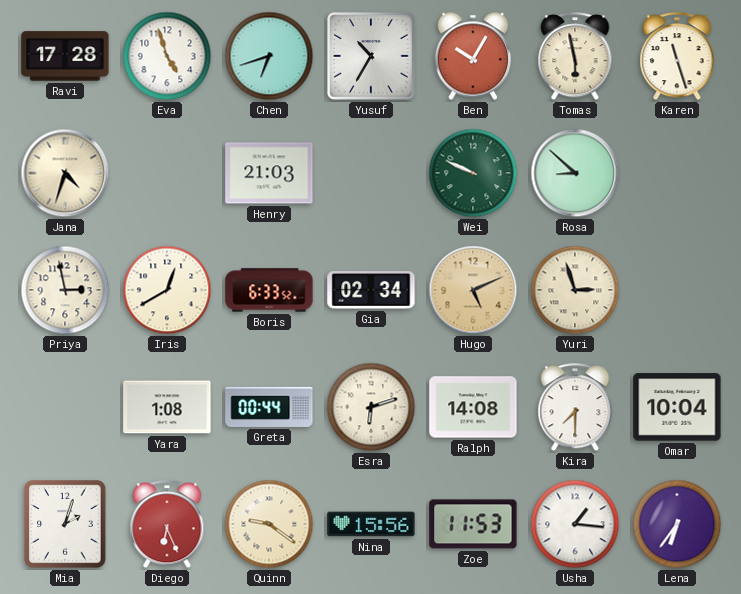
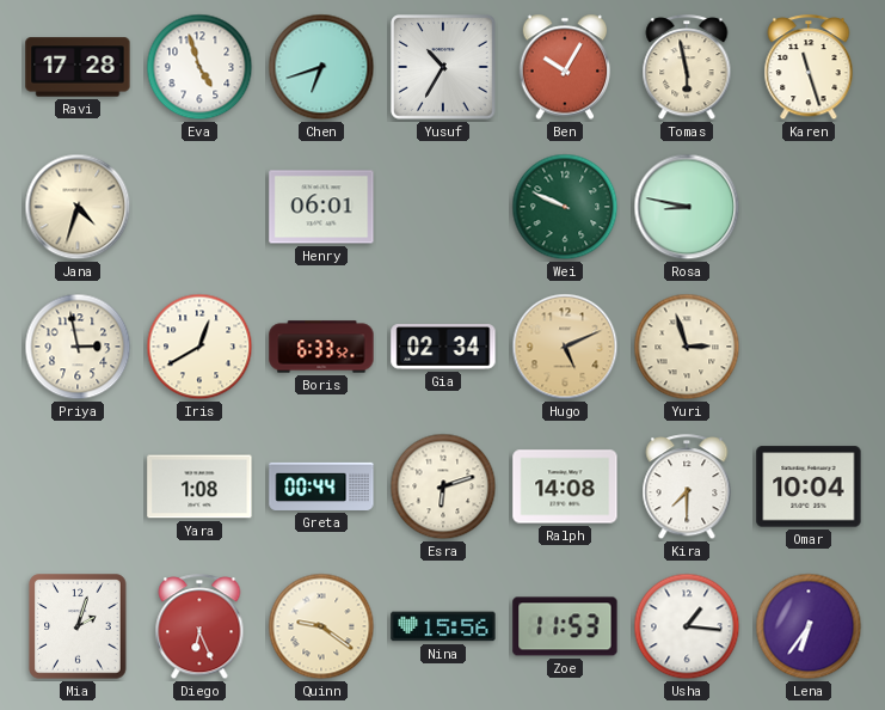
Henry: 21:03 -> 06:01 (321, 207)
Rosa: 8:52 -> 8:47 (687, 207)
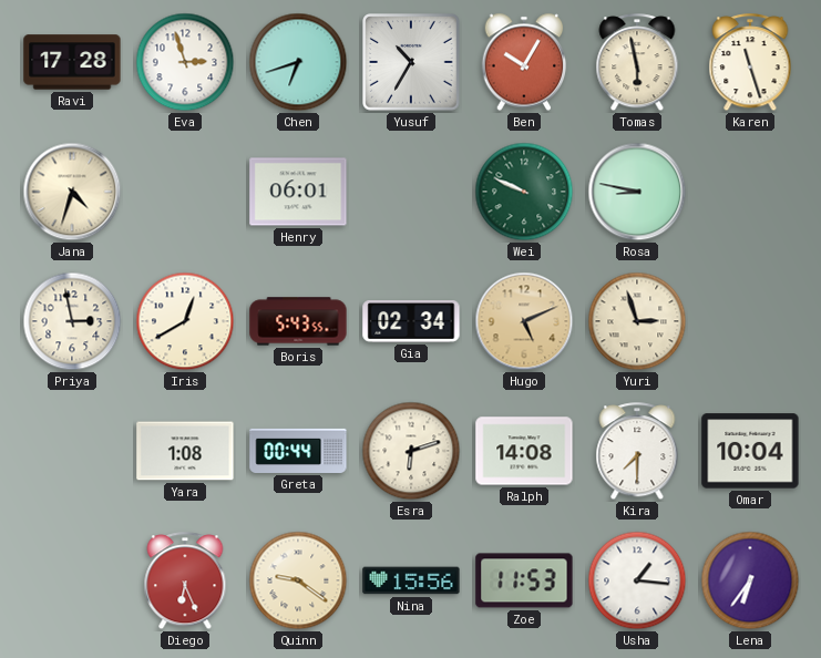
Eva: 4:57 -> 2:57 (185, 62)
Boris: 6:33 -> 5:43 (298, 321)
Mia: 2:03 -> none (78, 626)
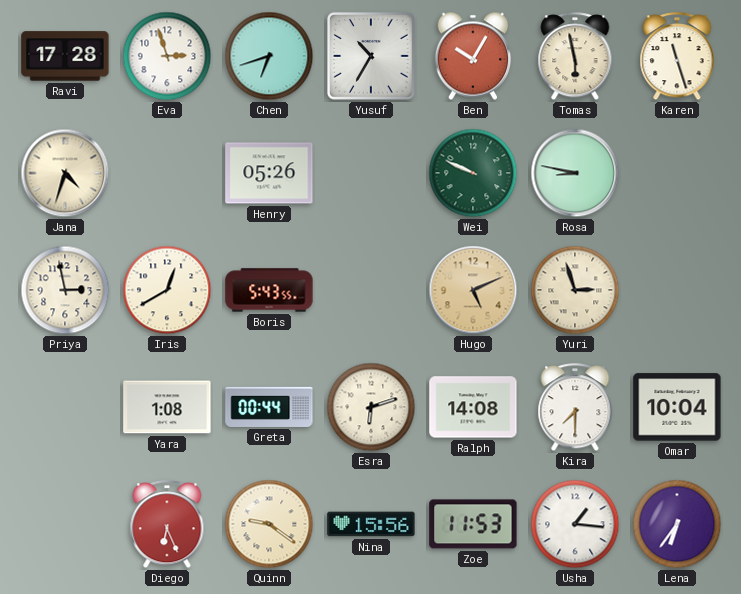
Henry: 06:01 -> 05:26 (269, 173)
Gia: 02:34 -> none (411, 321)
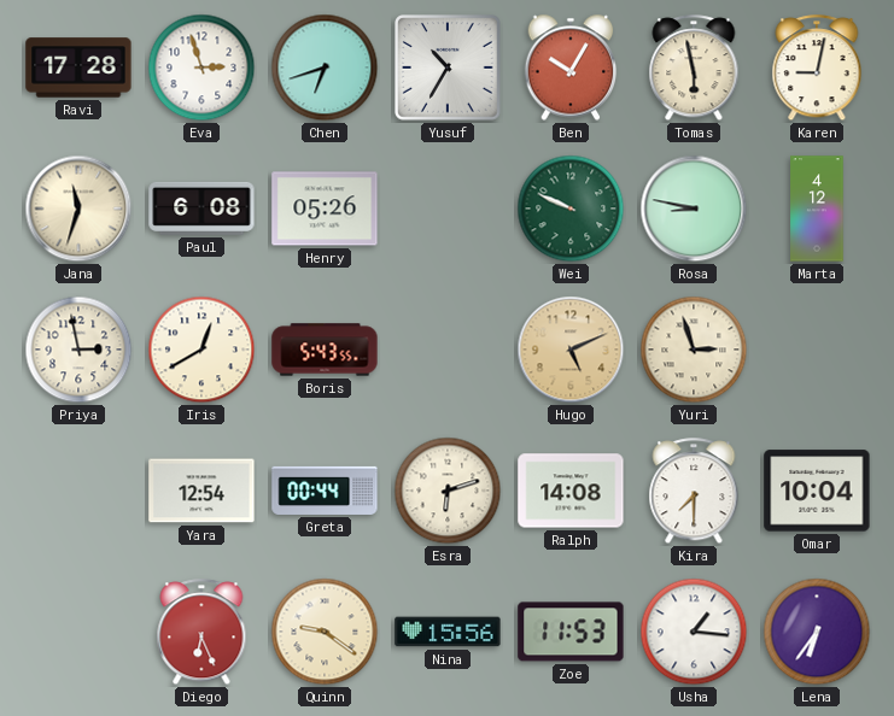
Karen: 11:27 -> 9:02 (817, 69)
Jana: 4:33 -> 11:33 (78, 209)
Paul: none -> 6:08 (201, 209)
Marta: none -> 4:12 (817, 209)
Yara: 1:08 -> 12:54 (201, 491)
